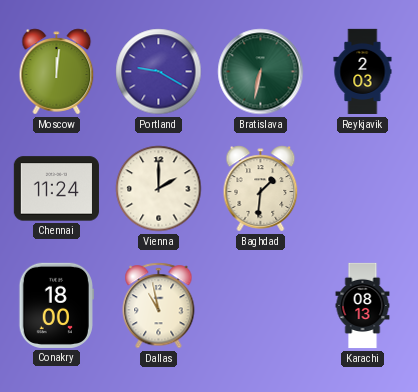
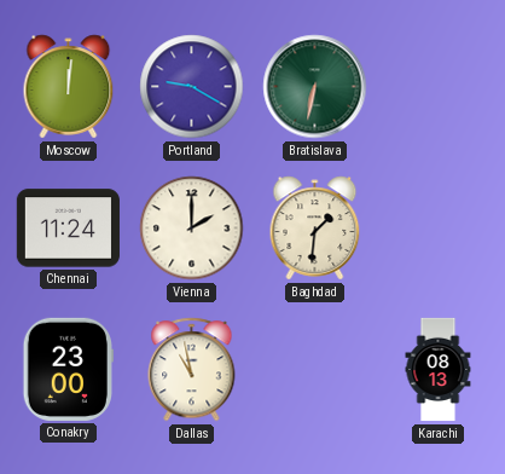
Reykjavik: 2:03 -> none (363, 72)
Conakry: 18:00 -> 23:00 (68, 369)
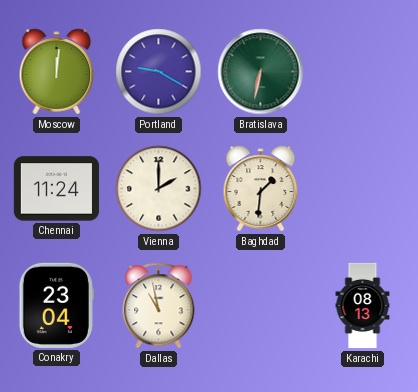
Conakry: 23:00 -> 23:04 (56, 305)
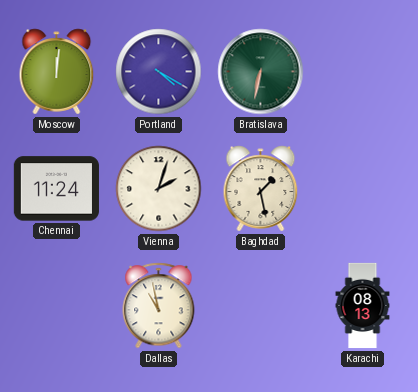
Portland: 9:20 -> 4:20 (159, 72)
Vienna: 2:00 -> 2:03 (159, 189)
Baghdad: 1:31 -> 1:28 (261, 189)
Conakry: 23:04 -> none (56, 305)
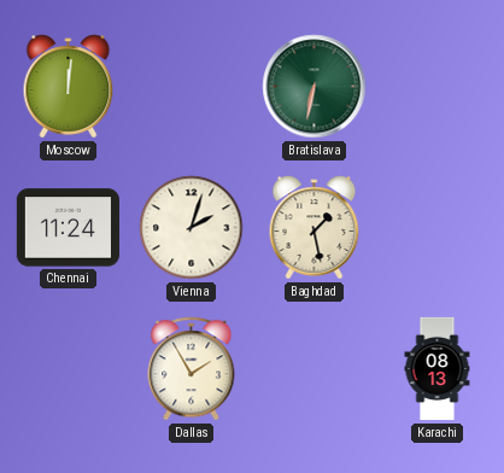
Portland: 4:20 -> none (159, 72)
Dallas: 10:58 -> 1:55 (192, 369)
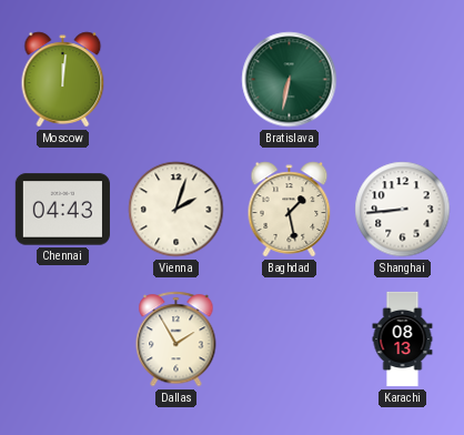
Chennai: 11:24 -> 04:43 (62, 210)
Shanghai: none -> 8:44 (403, 210)
